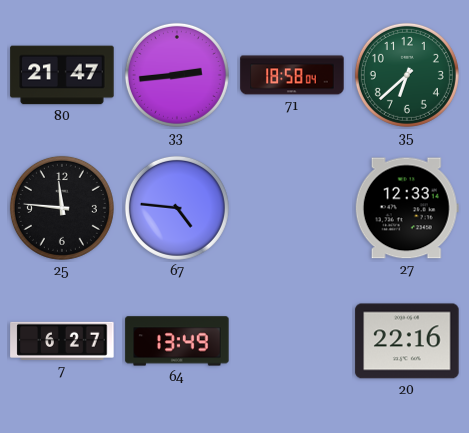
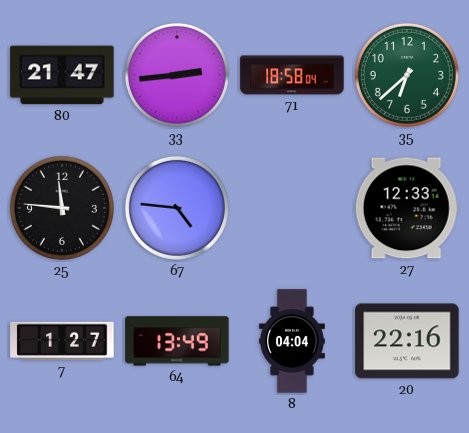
7: 6:27 -> 1:27 (62, 341)
8: none -> 04:04 (292, 341)
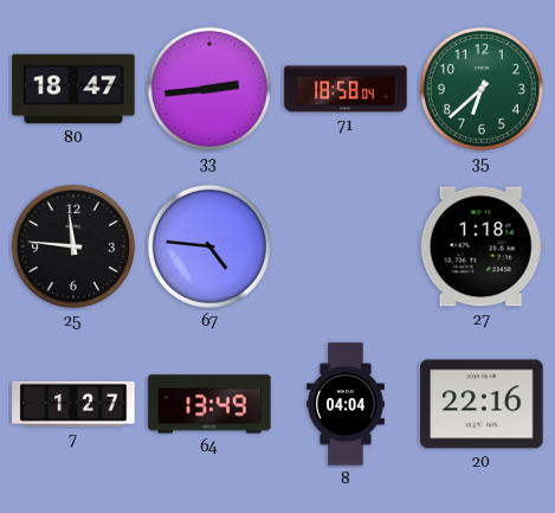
80: 21:47 -> 18:47 (73, 89)
27: 12:33 -> 1:18 (482, 246)
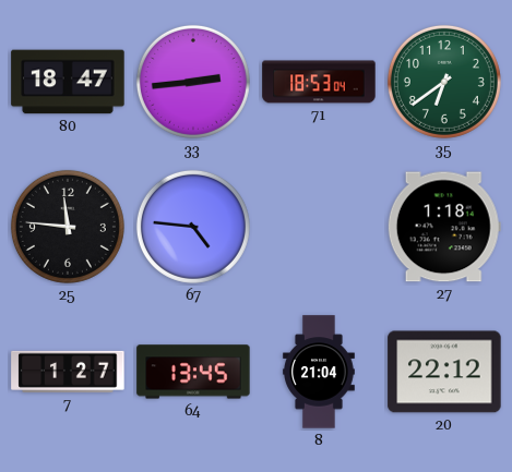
71: 18:58 -> 18:53 (319, 82)
35: 6:38 -> 6:39 (444, 82)
64: 13:49 -> 13:45 (193, 372)
8: 04:04 -> 21:04 (319, 372)
20: 22:16 -> 22:12 (444, 372)
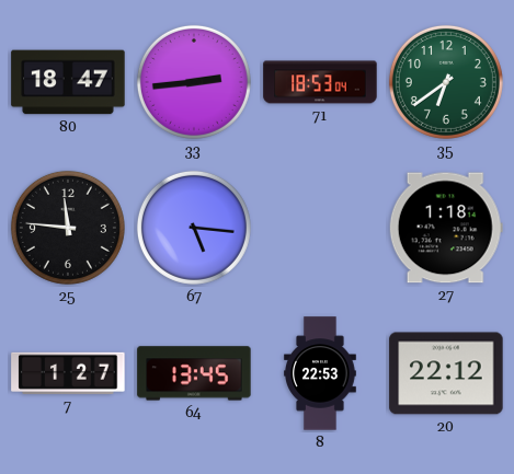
67: 4:46 -> 5:16 (194, 228)
8: 21:04 -> 22:53 (320, 373)
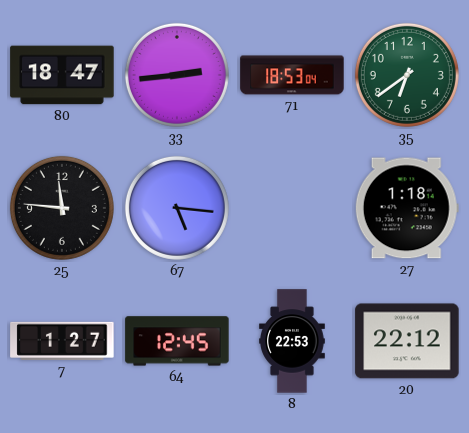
64: 13:45 -> 12:45 (177, 341)
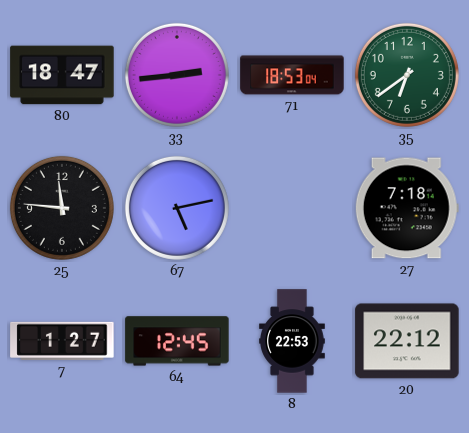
67: 5:16 -> 5:13 (177, 208)
27: 1:18 -> 7:18 (407, 208)
